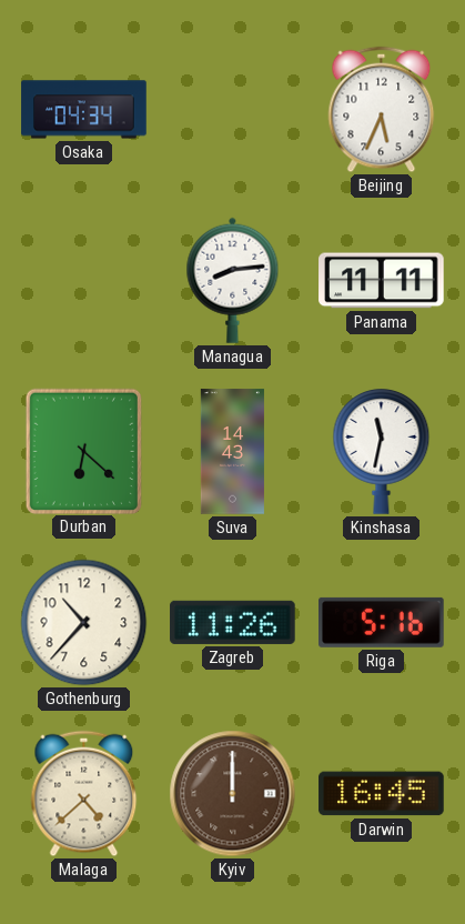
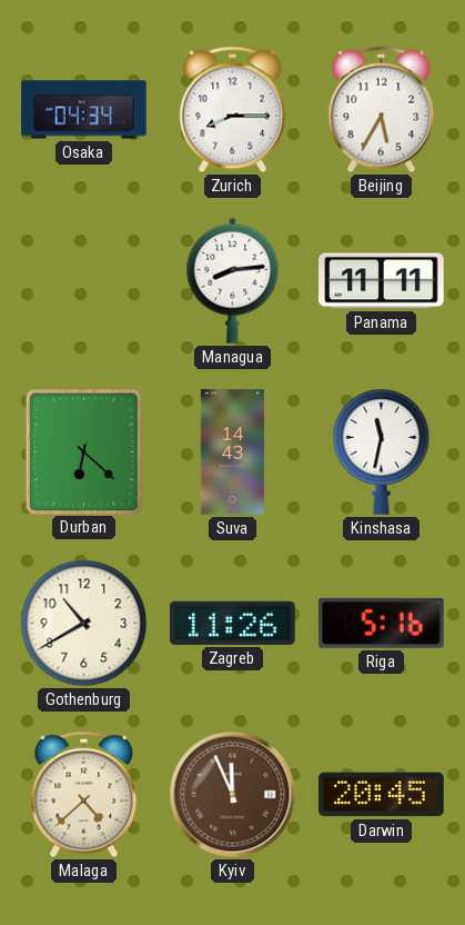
Zurich: none -> 8:15 (233, 110)
Beijing: 5:34 -> 5:35 (382, 110)
Gothenburg: 10:37 -> 10:40 (84, 624)
Kyiv: 12:00 -> 11:56 (233, 795)
Darwin: 16:45 -> 20:45 (382, 795)
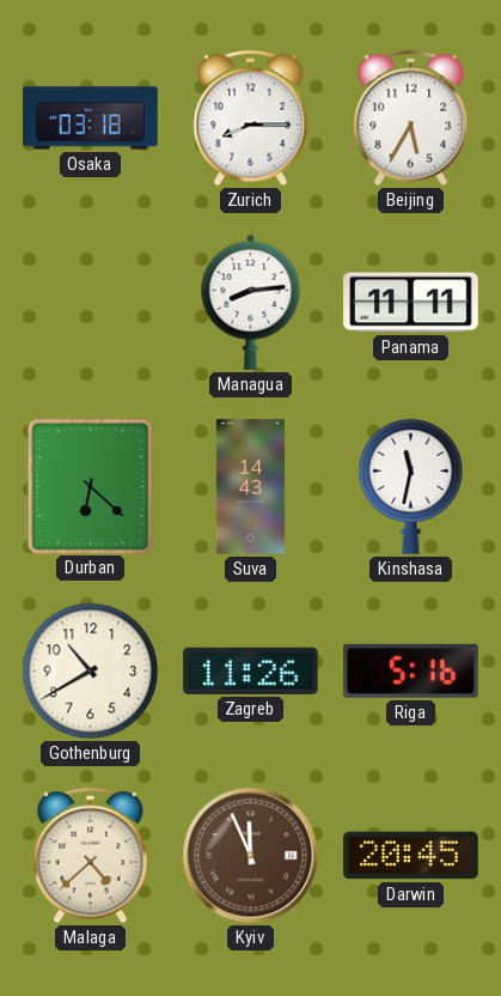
Osaka: 04:34 -> 03:18 (91, 119)
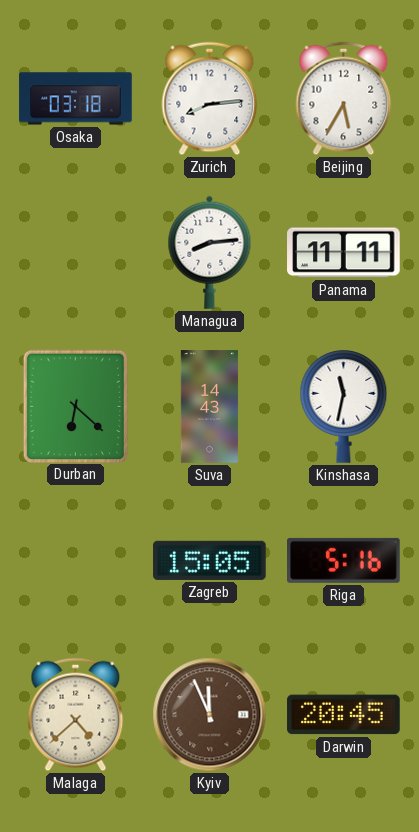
Zurich: 8:15 -> 8:14 (210, 99)
Gothenburg: 10:40 -> none (91, 672)
Zagreb: 11:26 -> 15:05 (210, 560)
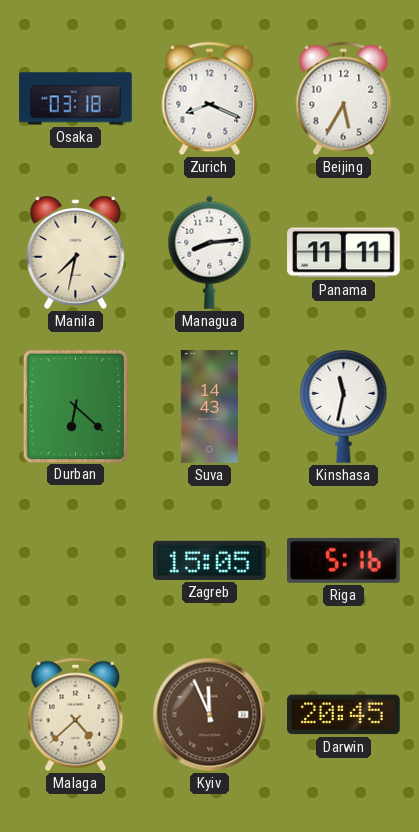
Zurich: 8:14 -> 8:19 (210, 99)
Manila: none -> 7:32 (76, 252)
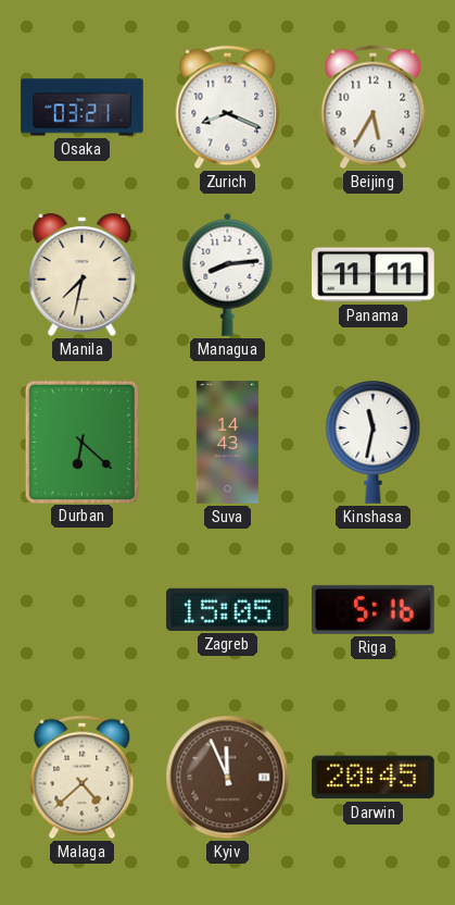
Osaka: 03:18 -> 03:21 (83, 108)
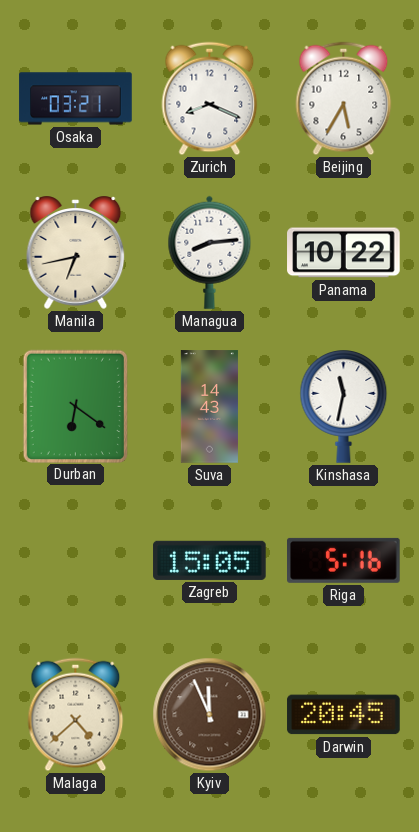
Manila: 7:32 -> 6:43 (76, 252)
Panama: 11:11 -> 10:22 (344, 253)
Durban: 6:22 -> 6:21 (75, 406)
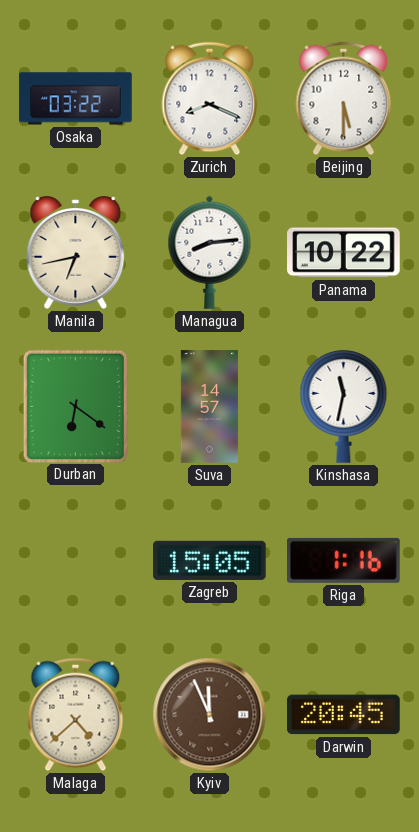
Osaka: 03:21 -> 03:22 (76, 99)
Beijing: 5:35 -> 5:30 (344, 99)
Suva: 14:43 -> 14:57 (209, 407)
Riga: 5:16 -> 1:16 (344, 560)
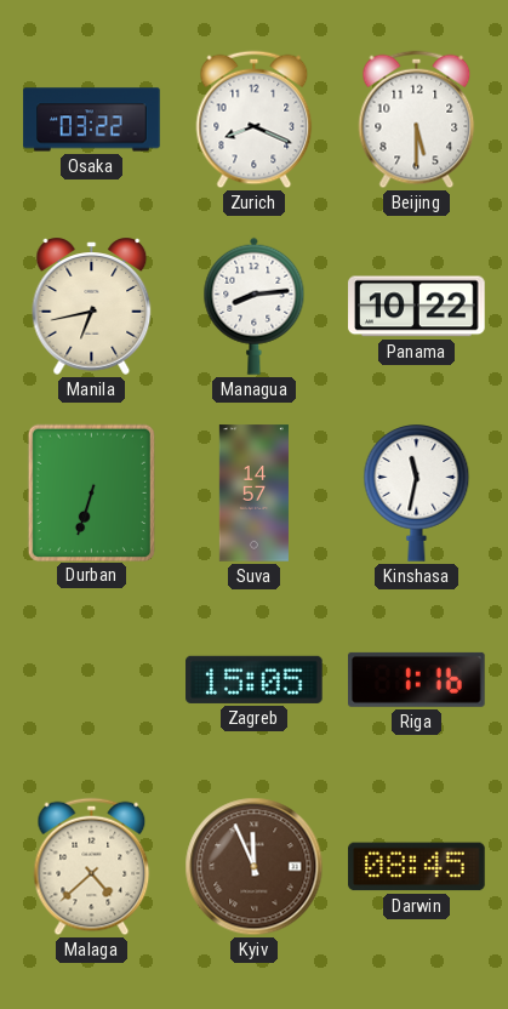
Durban: 6:21 -> 6:33 (91, 492)
Darwin: 20:45 -> 08:45 (417, 867)
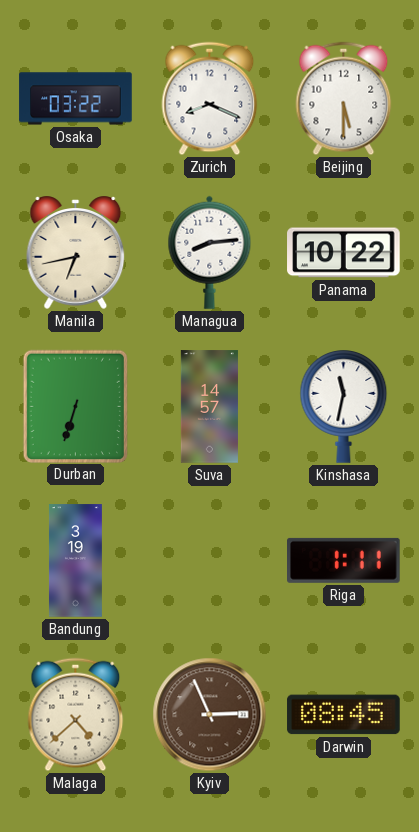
Bandung: none -> 3:19 (75, 561)
Zagreb: 15:05 -> none (255, 679)
Riga: 1:16 -> 1:11 (344, 560)
Kyiv: 11:56 -> 2:56 (210, 715)
